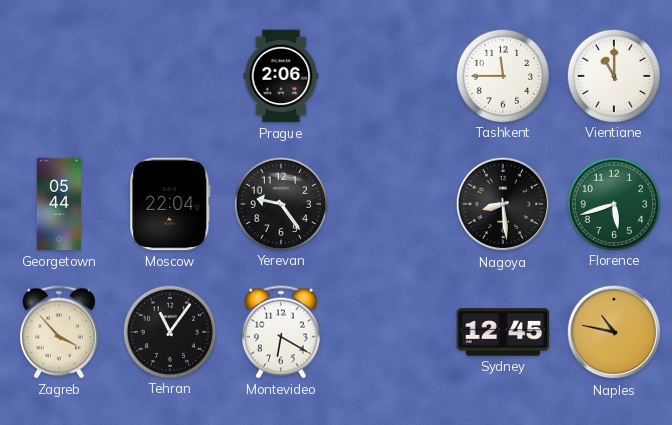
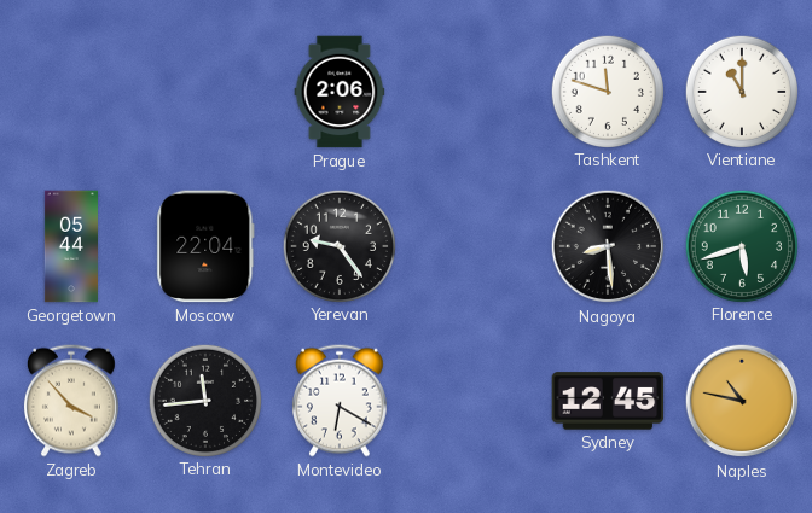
Tashkent: 11:45 -> 11:48 (607, 91)
Tehran: 11:06 -> 11:44 (204, 400)
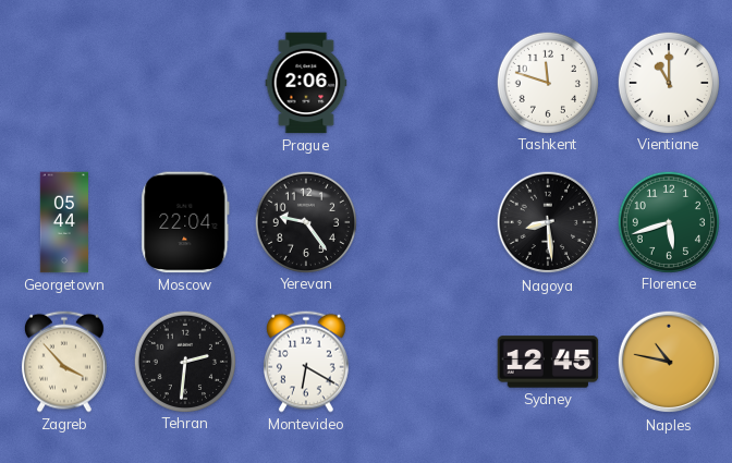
Tehran: 11:44 -> 2:31 (184, 361)
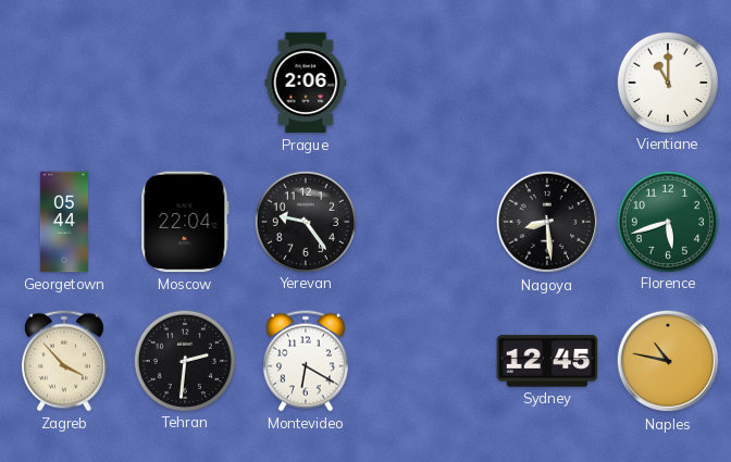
Tashkent: 11:48 -> none (547, 82)
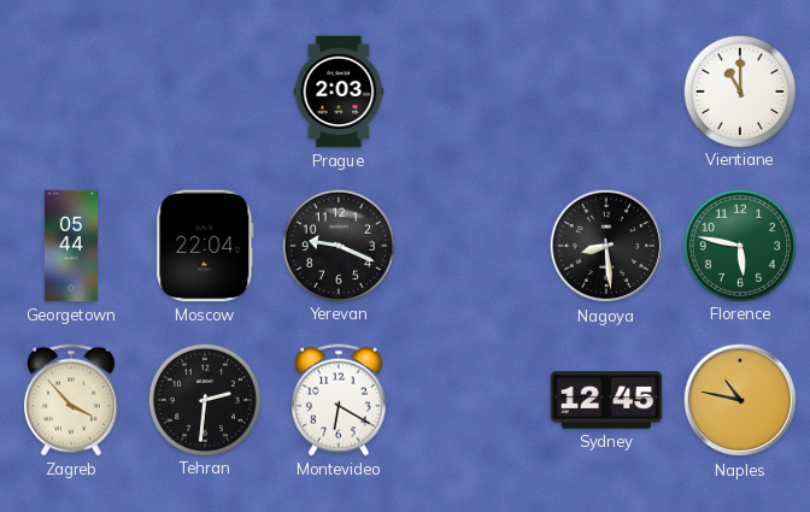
Prague: 2:06 -> 2:03 (339, 92)
Yerevan: 9:24 -> 9:19 (337, 245)
Florence: 5:42 -> 5:47 (739, 245)
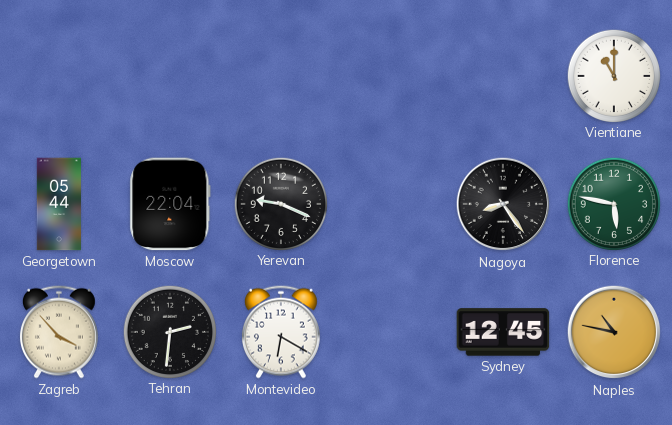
Prague: 2:03 -> none (339, 92)
Nagoya: 8:29 -> 8:24 (503, 204)
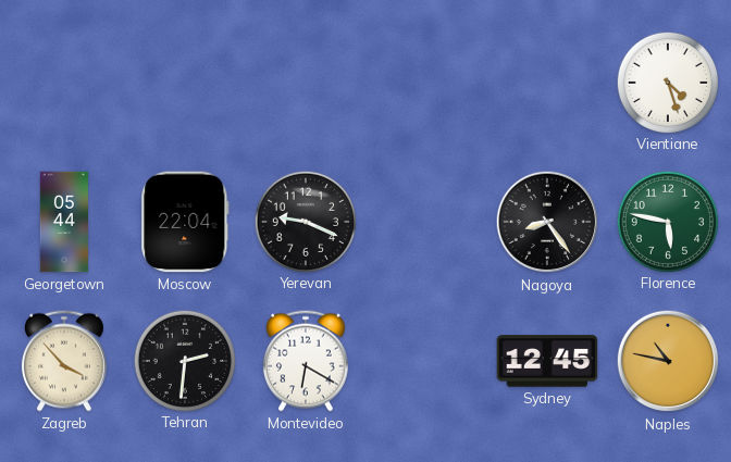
Vientiane: 11:00 -> 4:27 (667, 82)
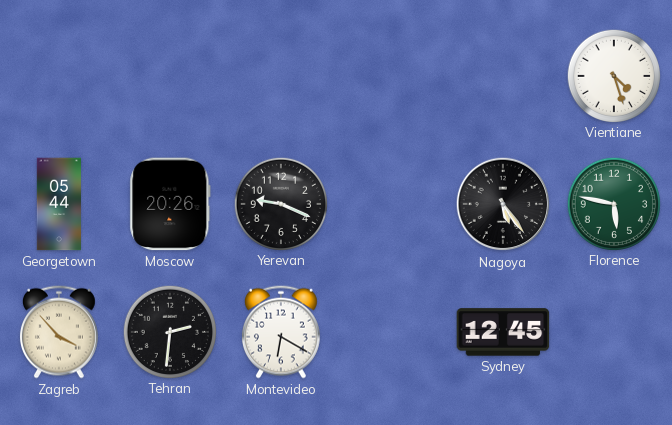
Moscow: 22:04 -> 20:26 (170, 204)
Nagoya: 8:24 -> 5:24 (503, 204)
Naples: 10:47 -> none (668, 361)
